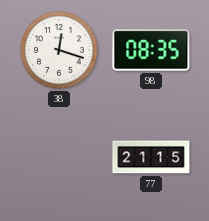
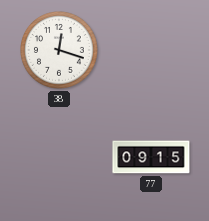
98: 08:35 -> none (151, 50)
77: 21:15 -> 09:15 (151, 157)
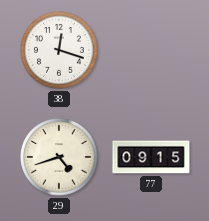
29: none -> 4:42 (60, 158)
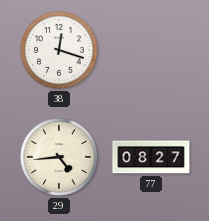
29: 4:42 -> 4:44 (60, 158)
77: 09:15 -> 08:27 (151, 157)
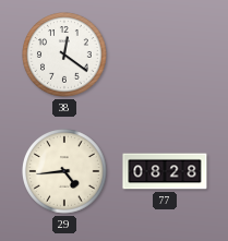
38: 12:18 -> 12:21 (65, 56)
77: 08:27 -> 08:28 (165, 171)
